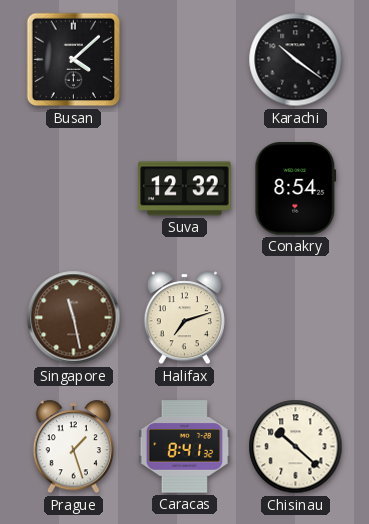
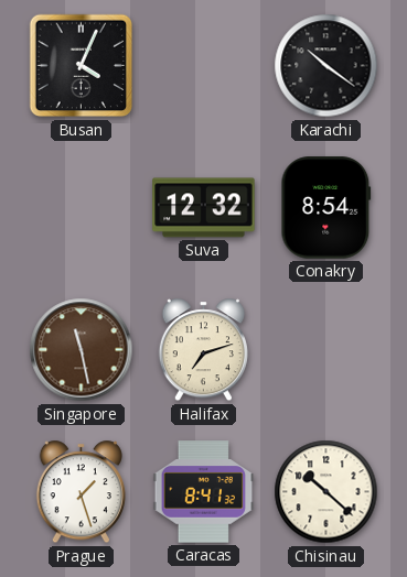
Busan: 4:08 -> 4:04 (82, 66)
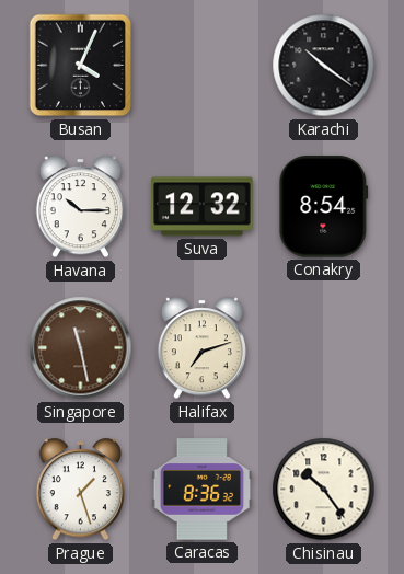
Havana: none -> 10:15 (80, 207)
Caracas: 8:41 -> 8:36 (203, 490)
Chisinau: 10:22 -> 10:24 (324, 490)
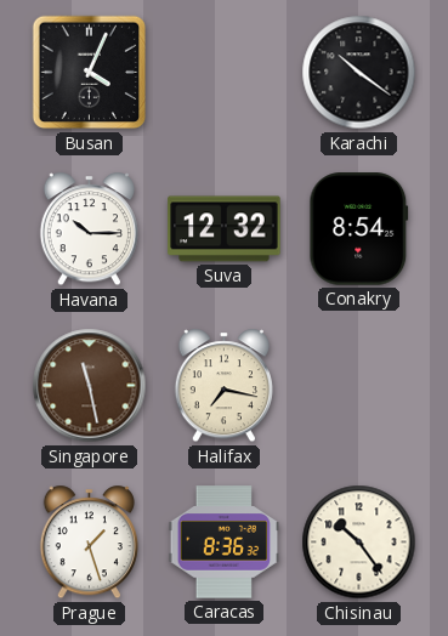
Halifax: 7:12 -> 7:17 (223, 386)
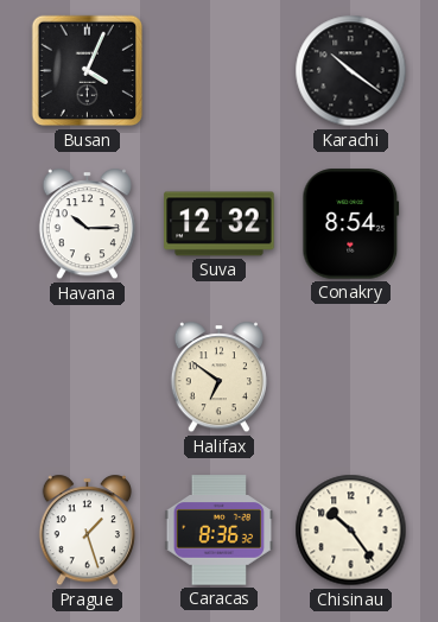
Singapore: 11:28 -> none (90, 386)
Halifax: 7:17 -> 6:51 (218, 377)
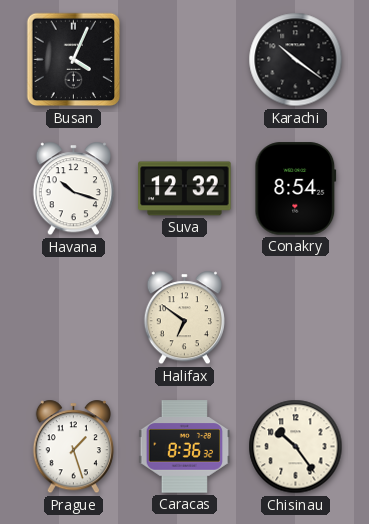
Havana: 10:15 -> 10:18 (73, 189)
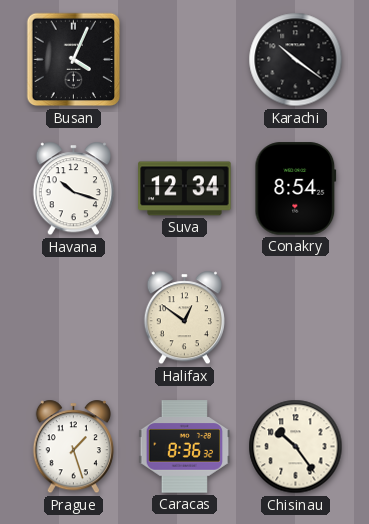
Suva: 12:32 -> 12:34 (185, 189)
Halifax: 6:51 -> 12:51 (184, 318)
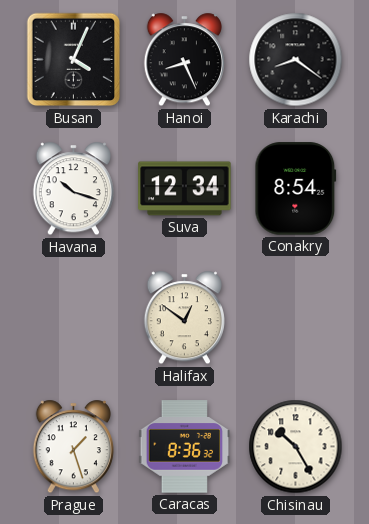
Hanoi: none -> 8:26 (184, 60)
Karachi: 10:21 -> 8:21 (296, 60)
Chisinau: 10:24 -> 10:25 (296, 447)
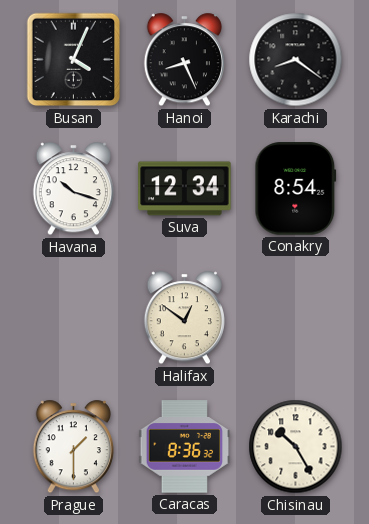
Prague: 1:27 -> 1:30 (73, 447)
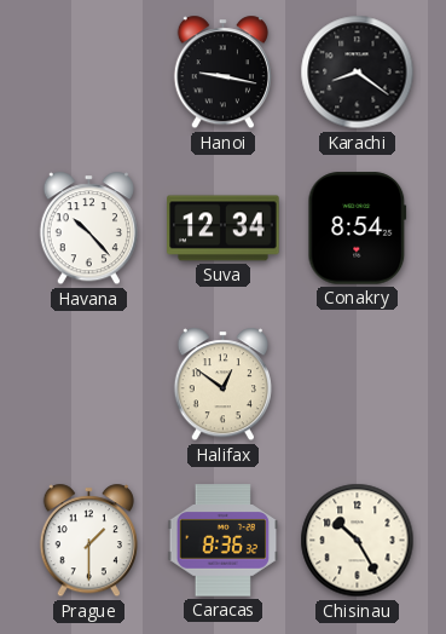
Busan: 4:04 -> none (74, 60)
Hanoi: 8:26 -> 9:17 (222, 73)
Havana: 10:18 -> 10:23 (88, 229)
